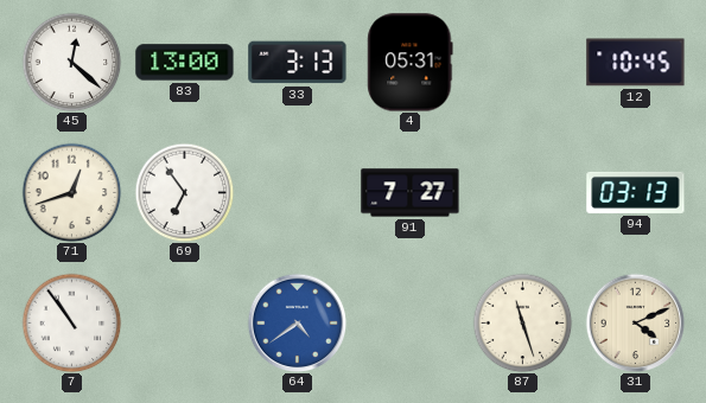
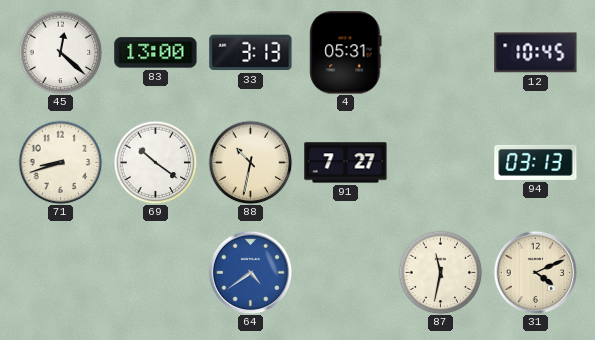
71: 12:42 -> 8:42 (60, 162)
69: 6:54 -> 10:21 (155, 162)
88: none -> 10:32 (250, 162)
7: 10:54 -> none (71, 322)
87: 11:27 -> 11:32 (440, 272)
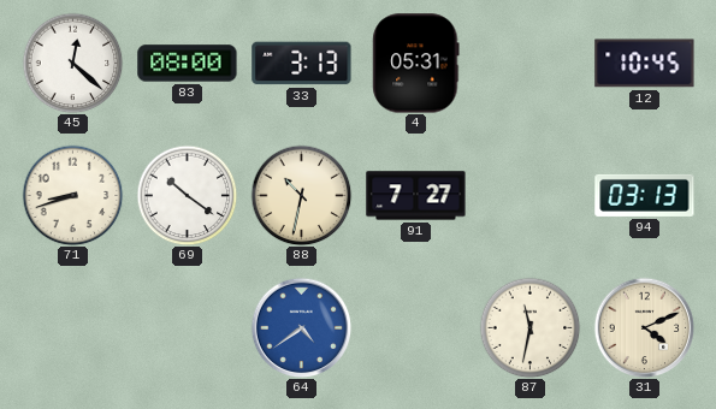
83: 13:00 -> 08:00 (188, 64)
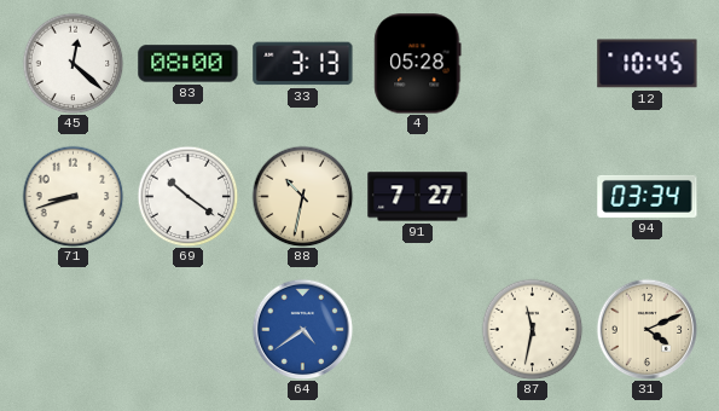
4: 05:31 -> 05:28 (418, 64)
94: 03:13 -> 03:34 (648, 196)
